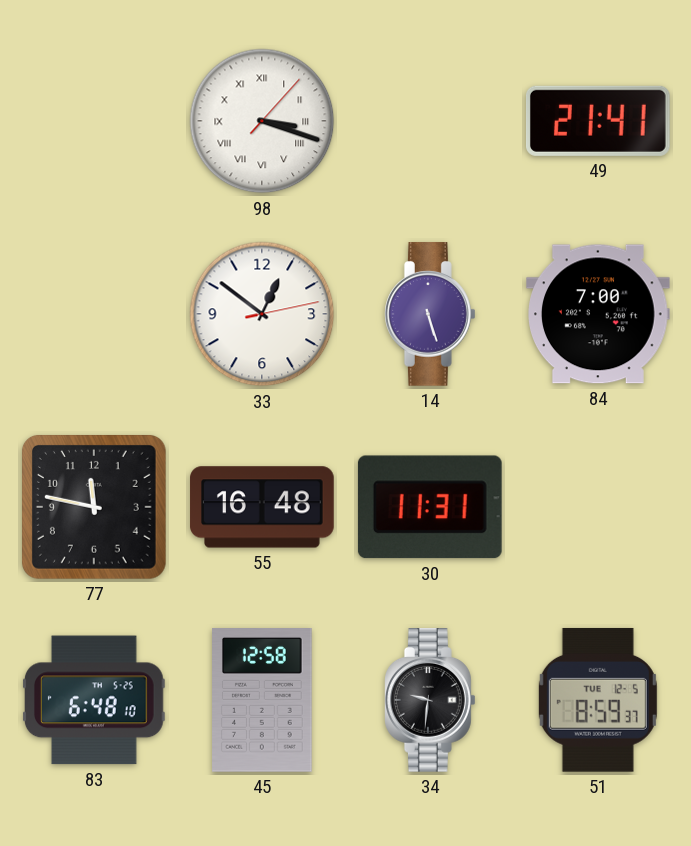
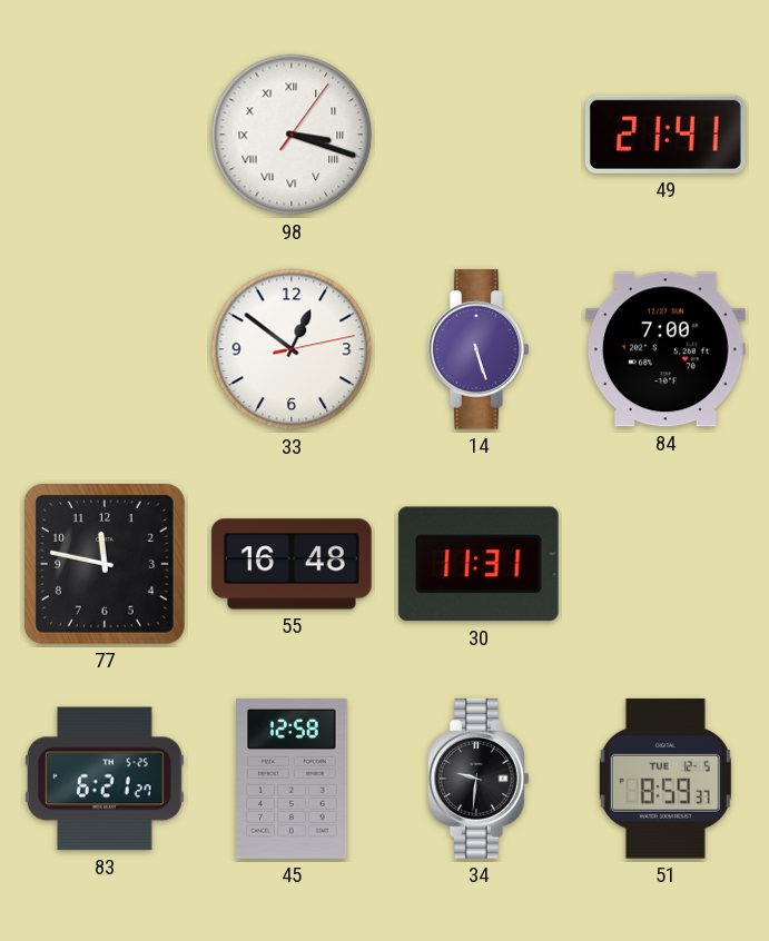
98: 3:18:07 -> 3:18:06 (292, 135)
83: 6:48 -> 6:21 (106, 779)
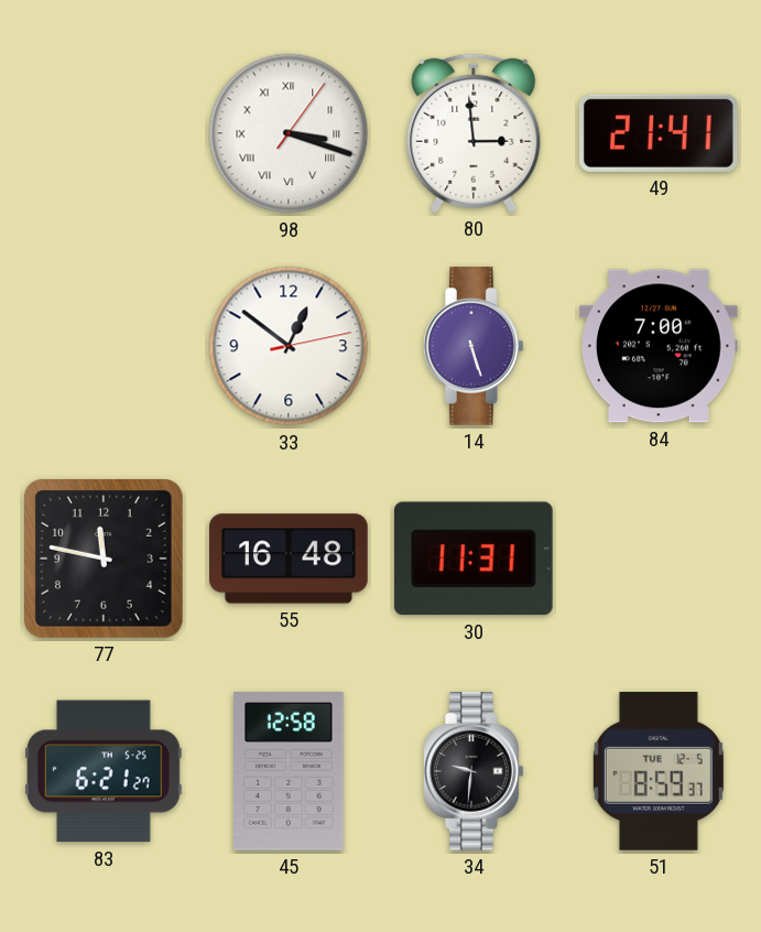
80: none -> 2:59 (474, 133)
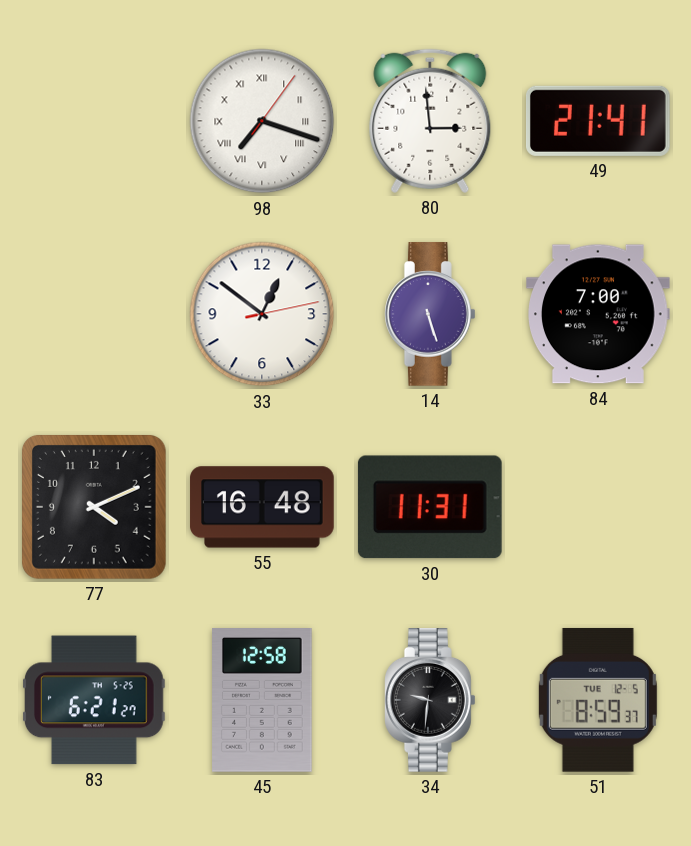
98: 3:18 -> 7:18 (262, 121)
77: 11:47 -> 4:11 (94, 507)
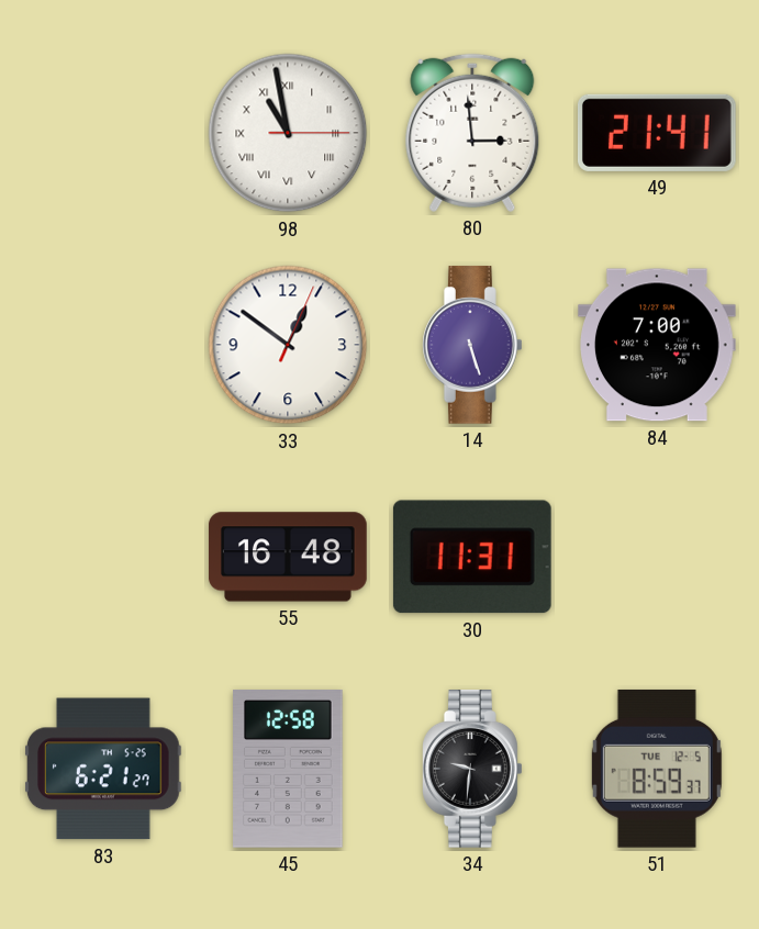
98: 7:18 -> 10:58 (288, 133)
33: 12:51:13 -> 12:51:04 (288, 345)
77: 4:11 -> none (94, 507)
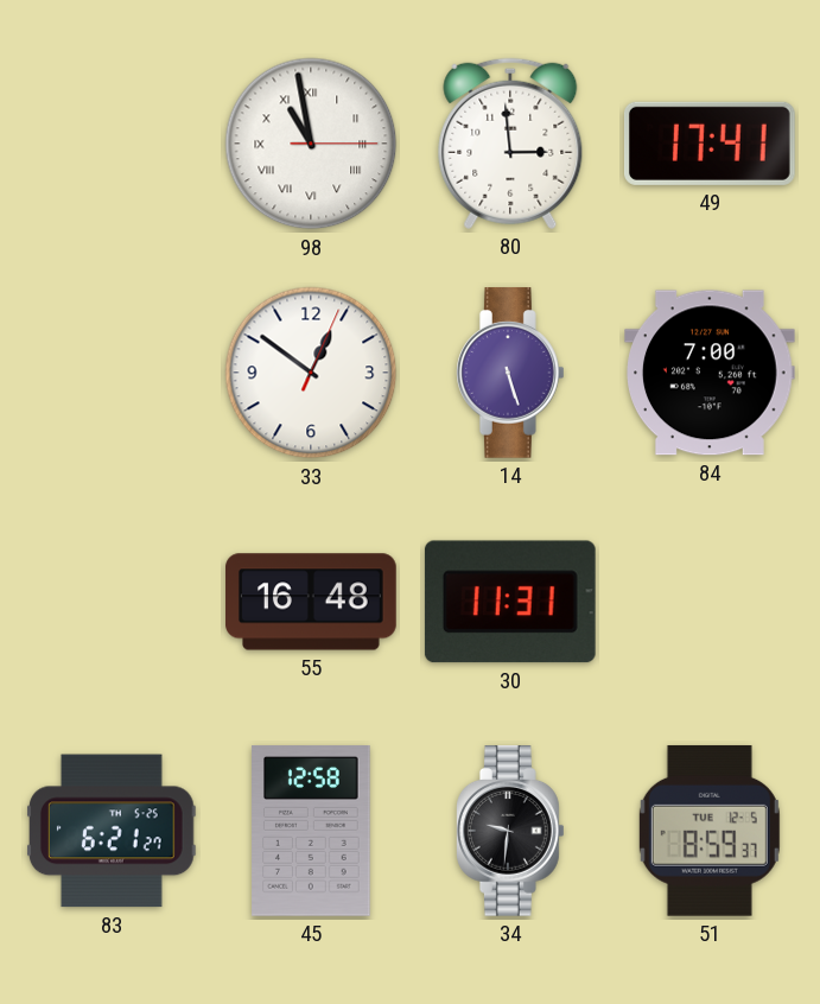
49: 21:41 -> 17:41 (711, 144)
